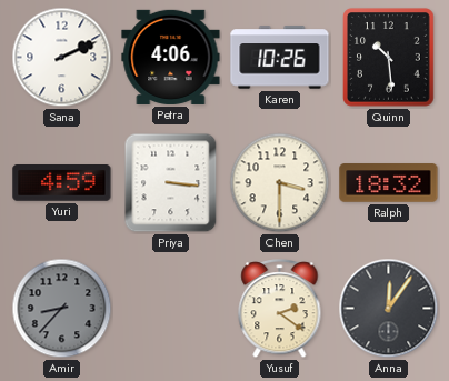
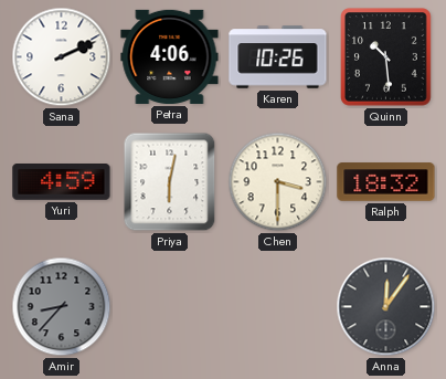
Priya: 3:16 -> 6:02 (170, 182)
Yusuf: 2:21 -> none (280, 309)
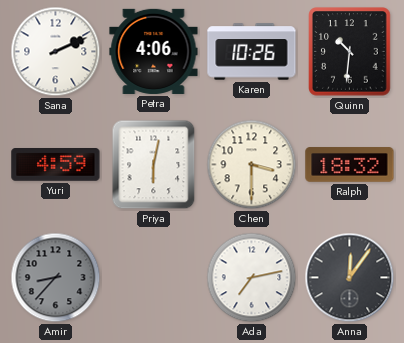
Quinn: 10:29 -> 10:31 (350, 52)
Ada: none -> 7:13 (252, 278)
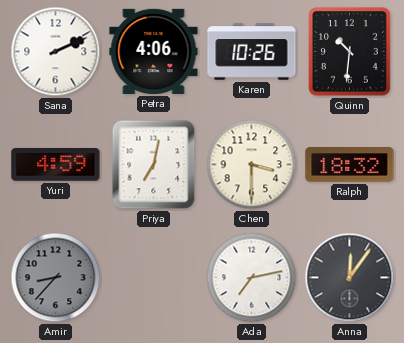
Priya: 6:02 -> 7:02 (154, 165)
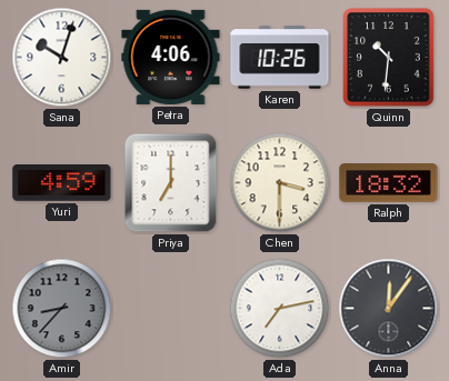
Sana: 2:11 -> 10:03 (62, 58)
Priya: 7:02 -> 7:00 (171, 183)
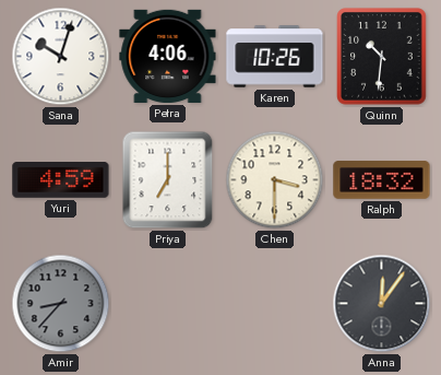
Ada: 7:13 -> none (280, 309)
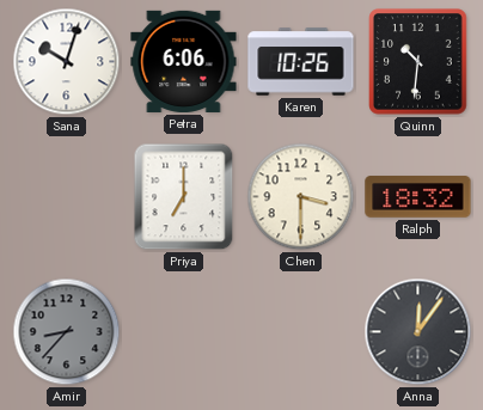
Petra: 4:06 -> 6:06 (184, 61)
Yuri: 4:59 -> none (61, 180)
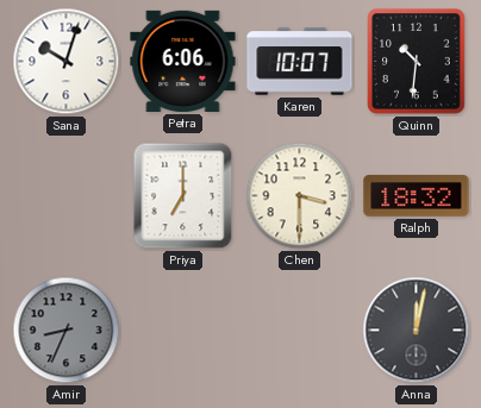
Karen: 10:26 -> 10:07 (300, 62)
Amir: 8:37 -> 8:34 (67, 331)
Anna: 12:06 -> 12:02 (417, 331)
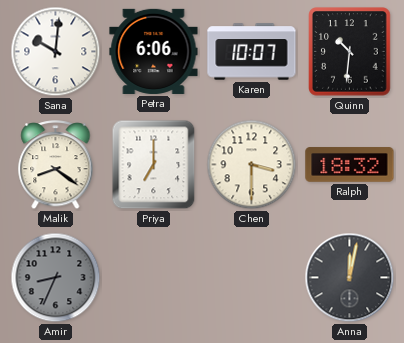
Sana: 10:03 -> 10:01 (56, 52)
Malik: none -> 8:21 (56, 165)
